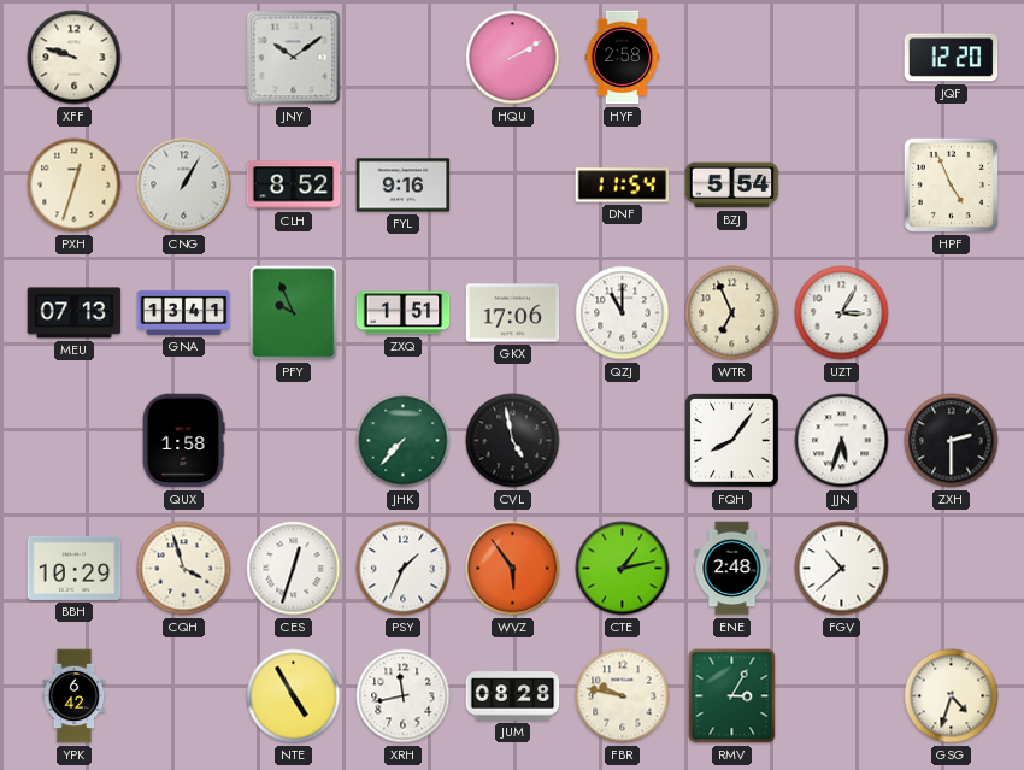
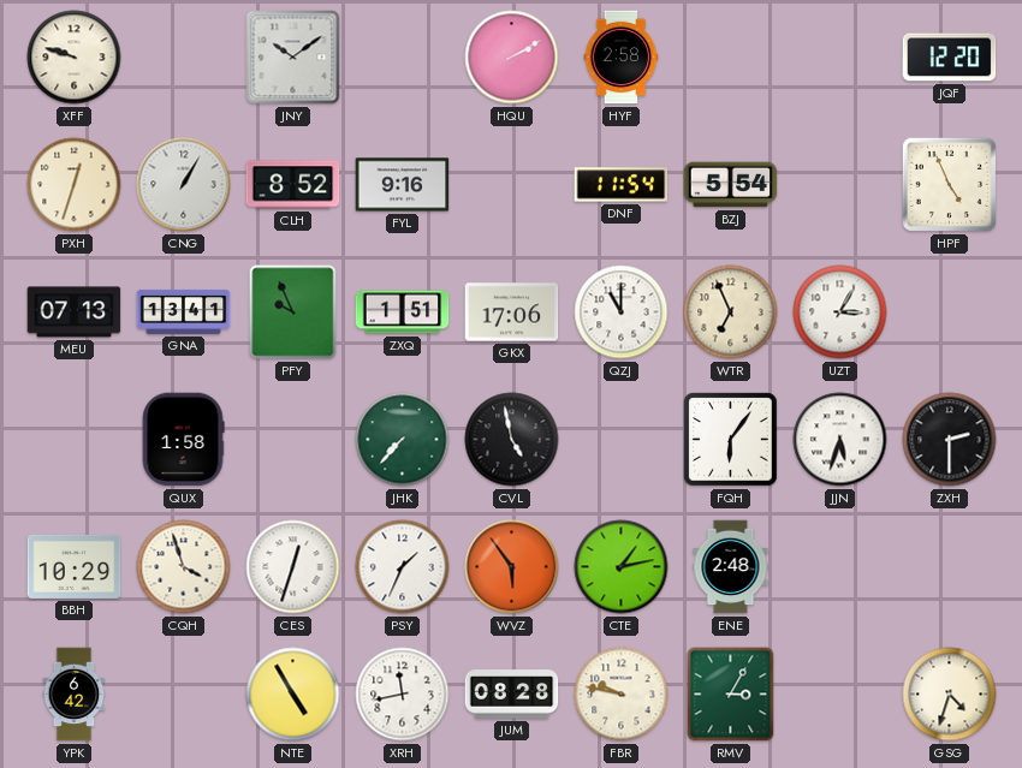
FQH: 8:06 -> 6:06 (731, 440)
FGV: 10:38 -> none (842, 569)
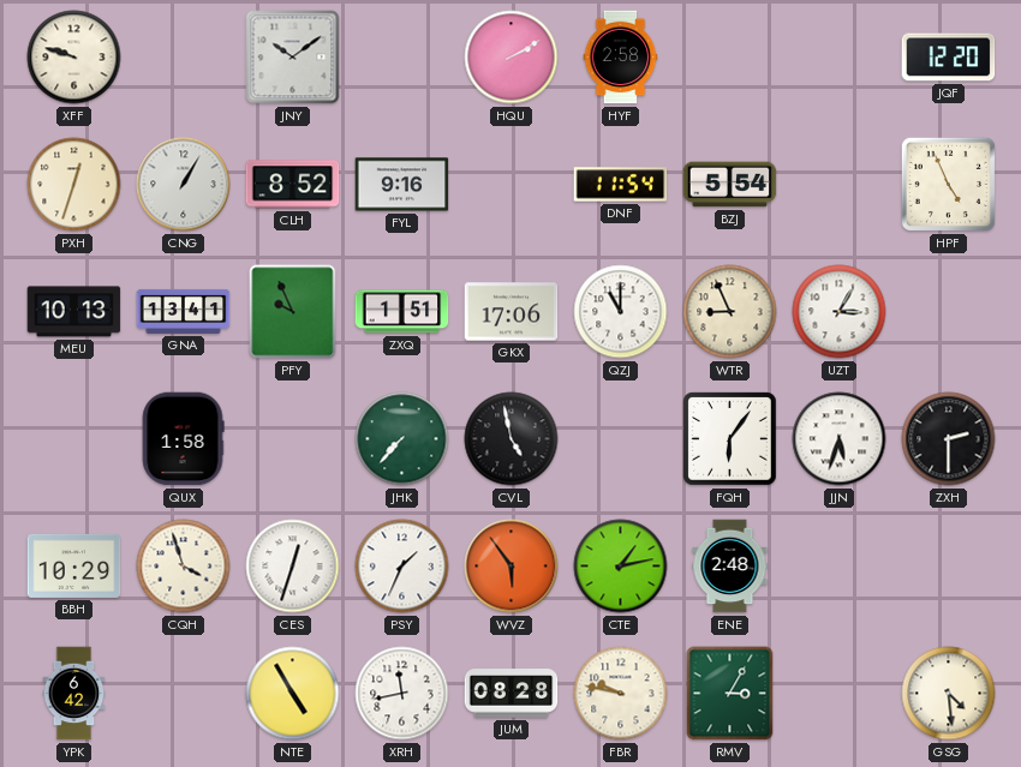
MEU: 07:13 -> 10:13 (74, 312)
WTR: 6:56 -> 8:56 (730, 312)
GSG: 4:33 -> 4:29 (949, 694)
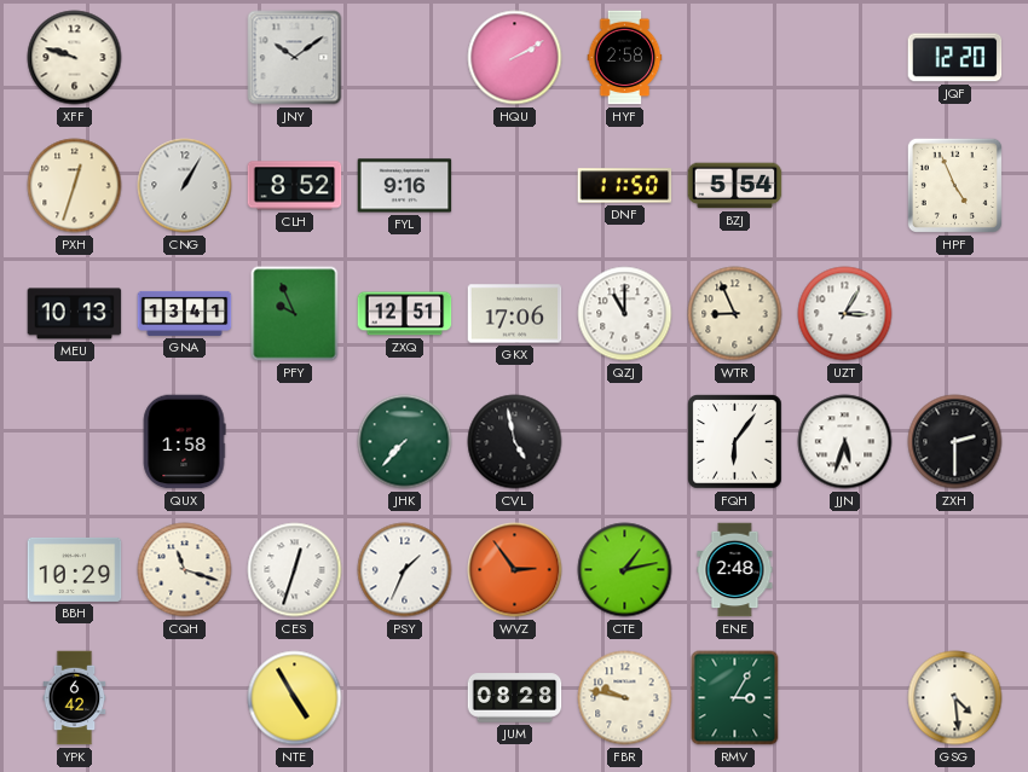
DNF: 11:54 -> 11:50 (625, 186)
ZXQ: 1:51 -> 12:51 (405, 314)
CQH: 3:57 -> 11:18 (185, 570)
WVZ: 5:54 -> 2:54 (515, 570)
XRH: 11:43 -> none (402, 694)
